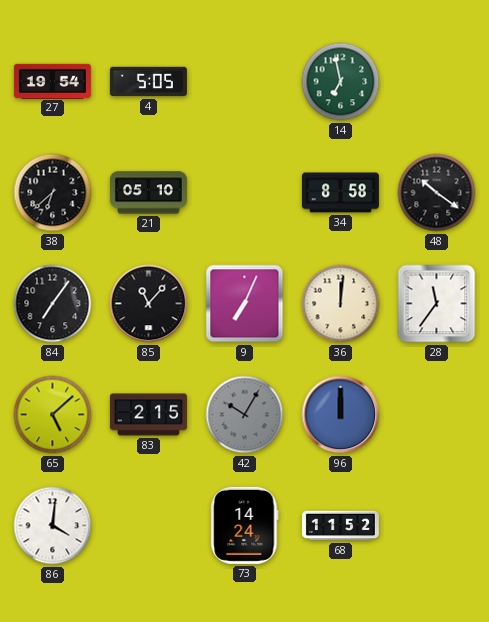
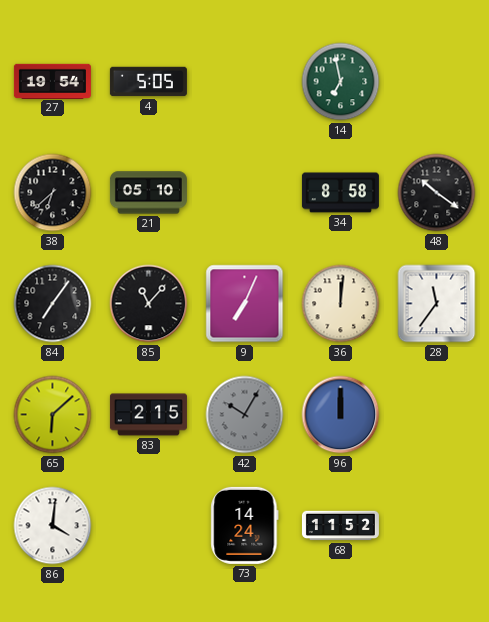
65: 5:08 -> 6:08 (53, 415)
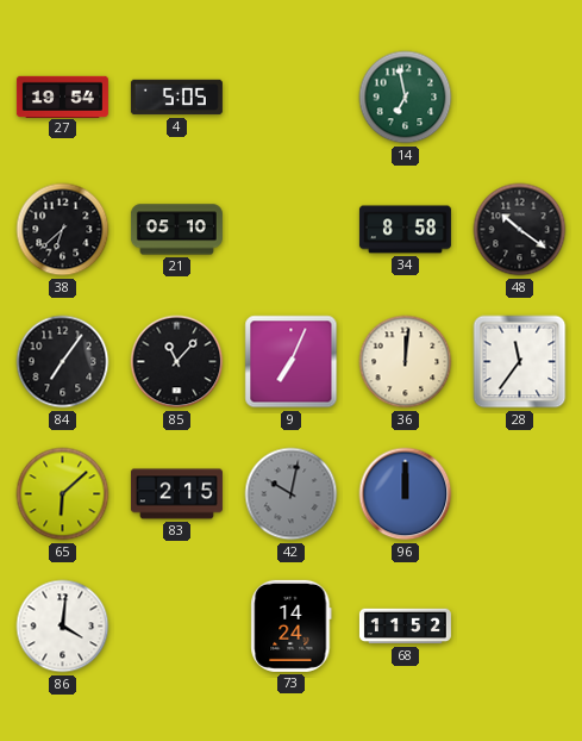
42: 10:05 -> 10:02 (292, 494)
